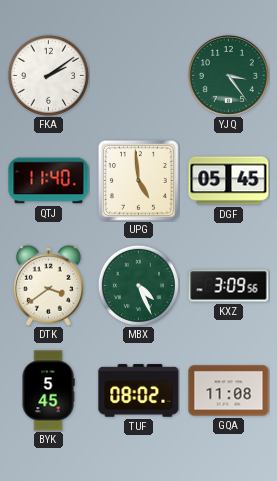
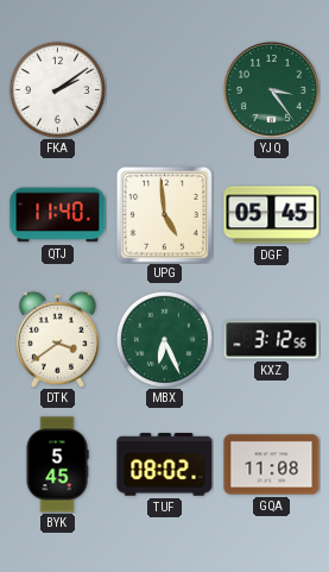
MBX: 4:26 -> 6:26 (164, 339)
KXZ: 3:09 -> 3:12 (272, 340)
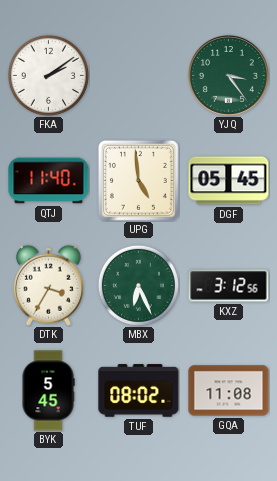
DTK: 3:39 -> 3:35 (48, 285)
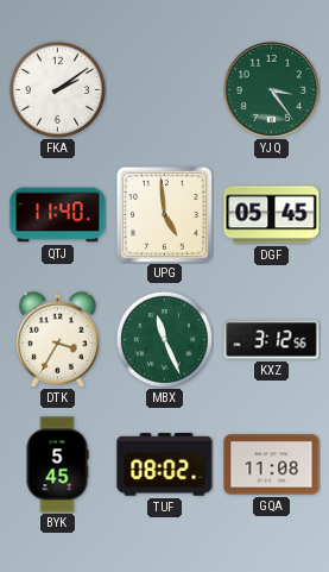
MBX: 6:26 -> 11:26 (164, 339)
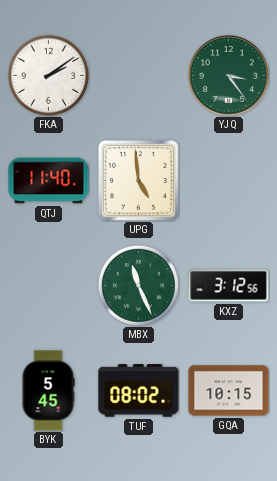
DGF: 05:45 -> none (272, 215)
DTK: 3:35 -> none (57, 339)
GQA: 11:08 -> 10:15 (229, 391)
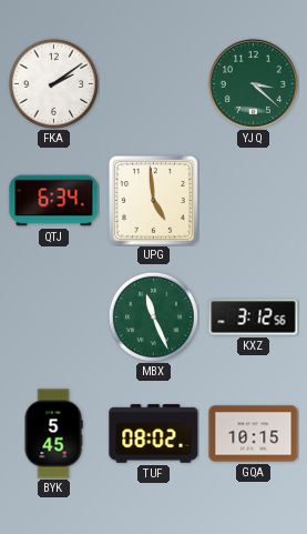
YJQ: 3:24 -> 3:22 (253, 83)
QTJ: 11:40 -> 6:34 (54, 201)
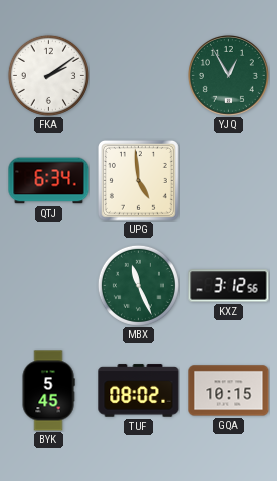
YJQ: 3:22 -> 12:55 (228, 75)
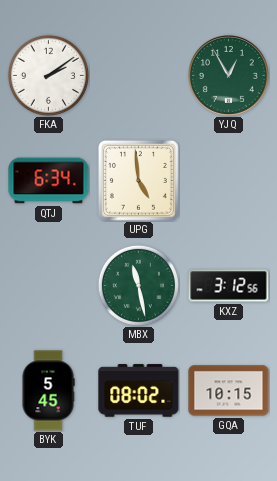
MBX: 11:26 -> 11:28 (138, 285)
